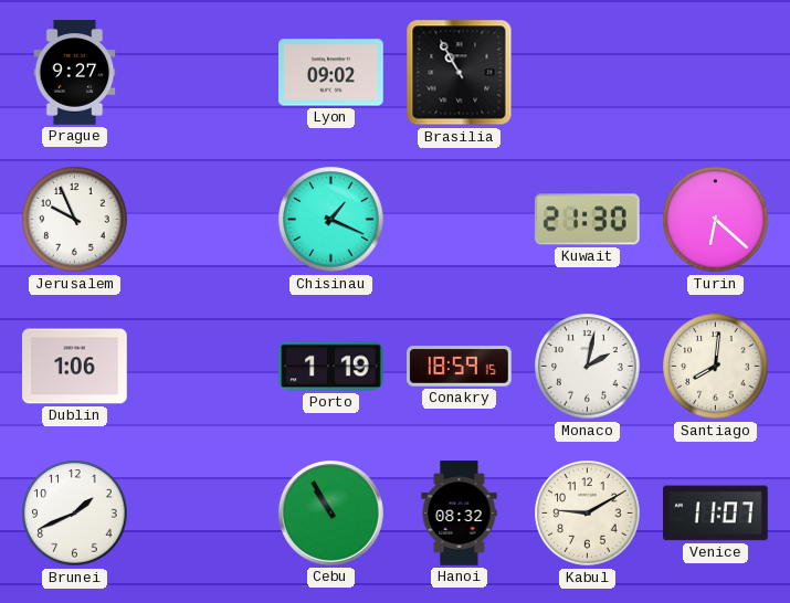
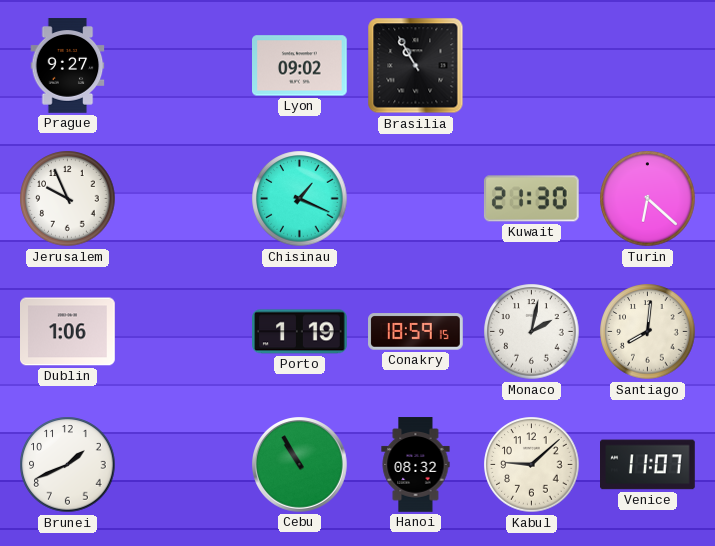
Kabul: 9:10 -> 9:08 (532, 465)
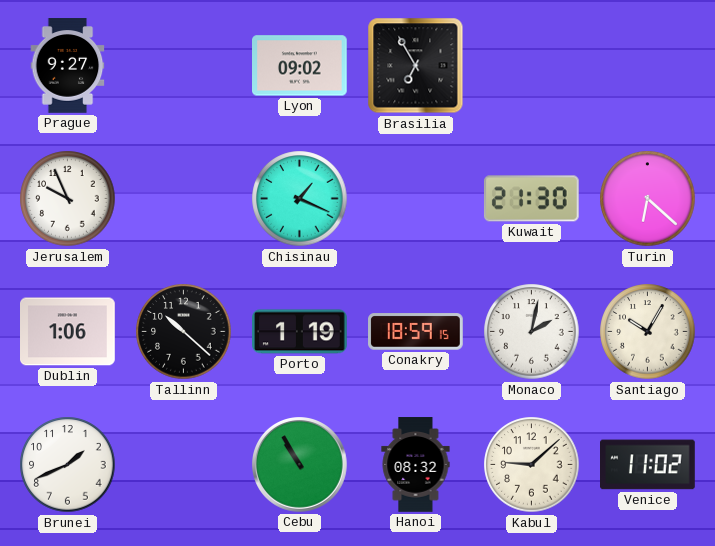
Brasilia: 10:55 -> 6:55 (416, 66)
Tallinn: none -> 10:22 (184, 332)
Santiago: 8:01 -> 10:05 (648, 332)
Venice: 11:07 -> 11:02 (648, 465)
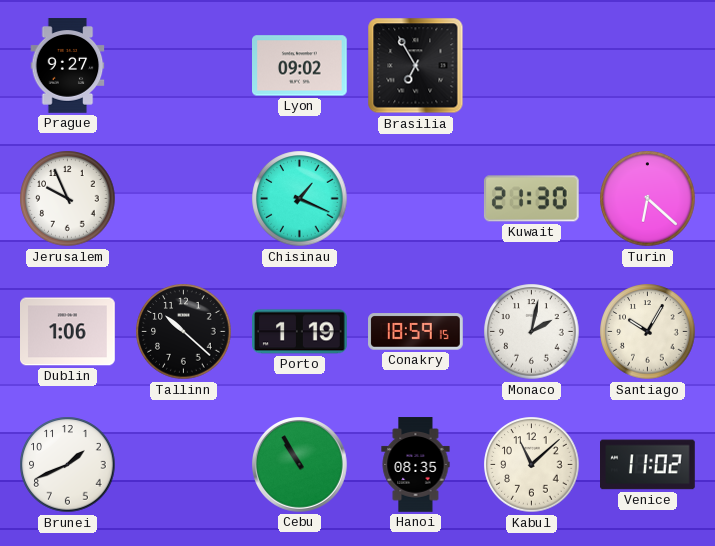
Hanoi: 08:32 -> 08:35 (416, 465)
Kabul: 9:08 -> 11:08 (532, 465)
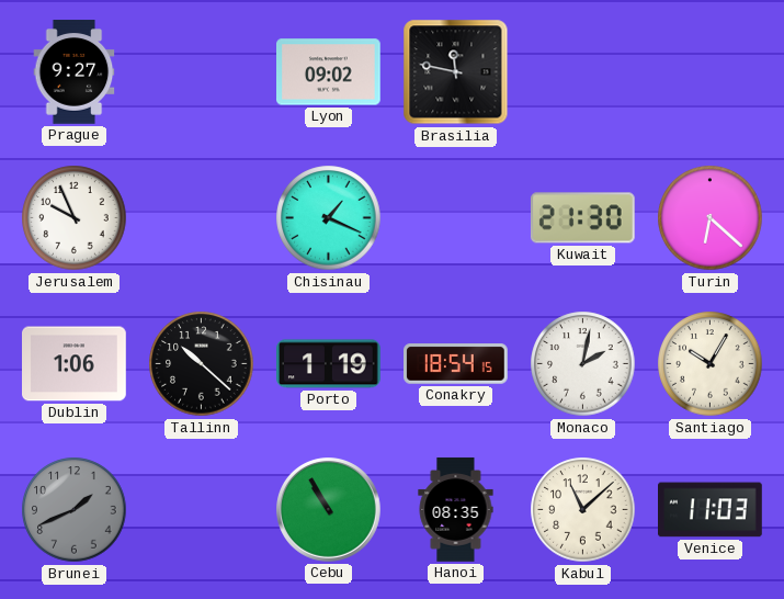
Brasilia: 6:55 -> 11:47 (456, 72)
Conakry: 18:59 -> 18:54 (456, 364)
Brunei dial: white -> grey (75, 510)
Venice: 11:02 -> 11:03 (711, 510)
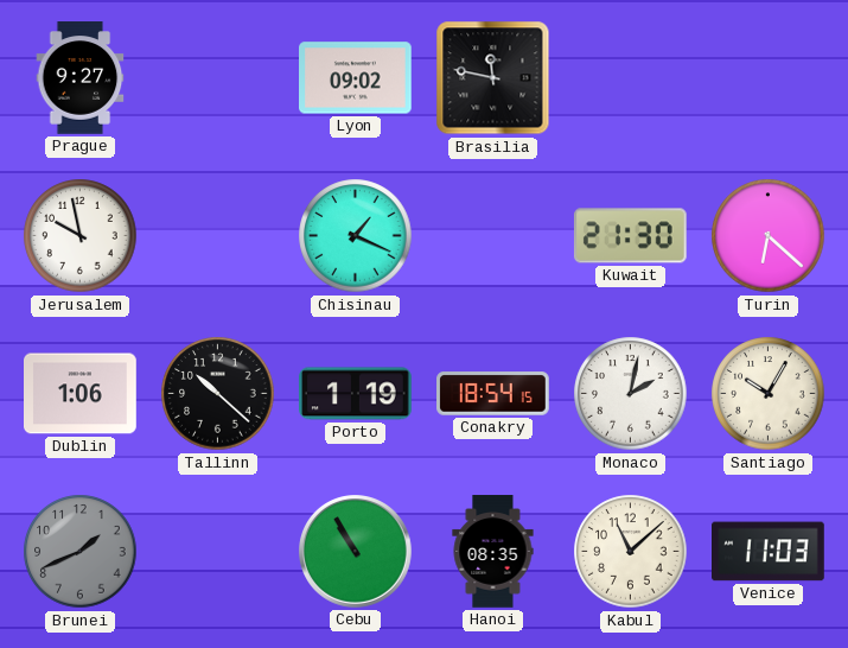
Jerusalem: 9:56 -> 9:58 (81, 236)
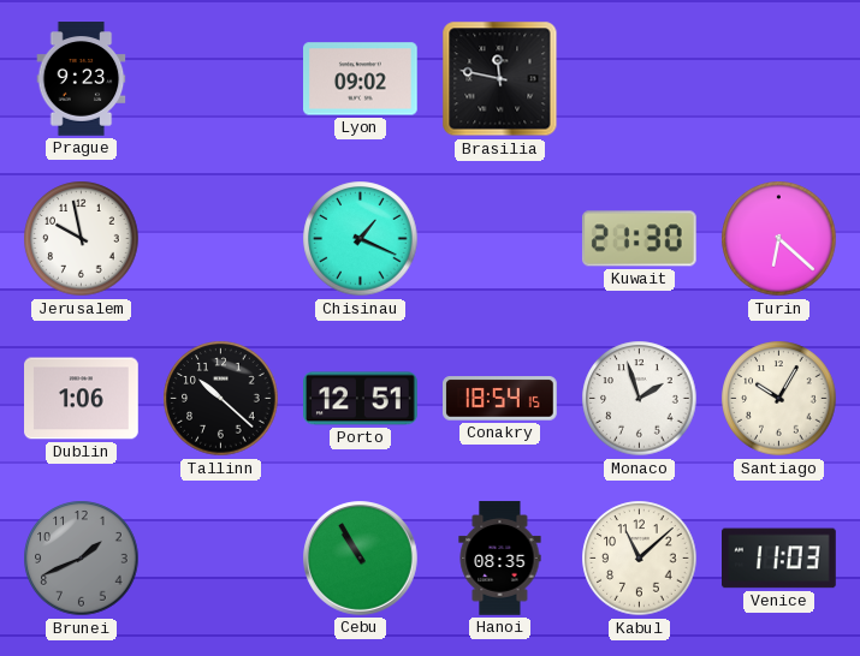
Prague: 9:27 -> 9:23 (82, 79)
Porto: 1:19 -> 12:51 (361, 399)
Monaco: 2:02 -> 1:57 (640, 399)
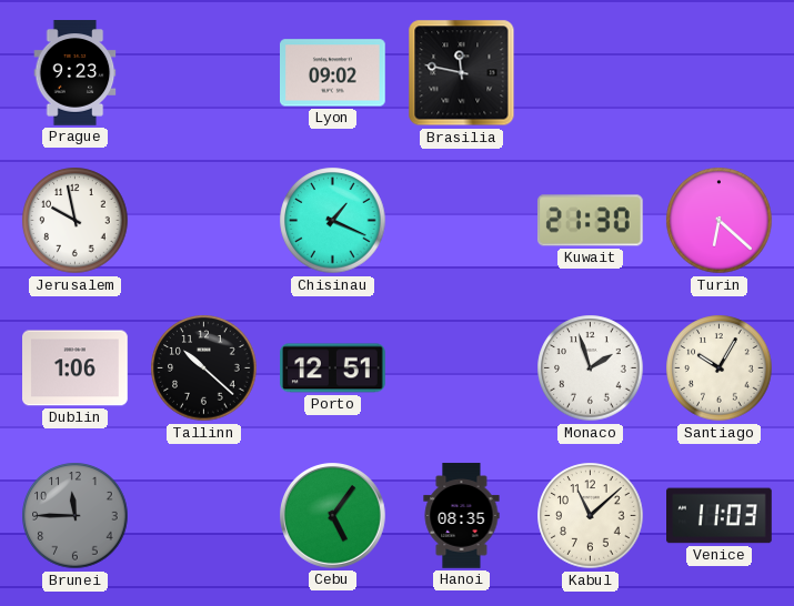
Conakry: 18:54 -> none (500, 399)
Brunei: 1:41 -> 11:45 (76, 516)
Cebu: 10:55 -> 5:06 (333, 516)
